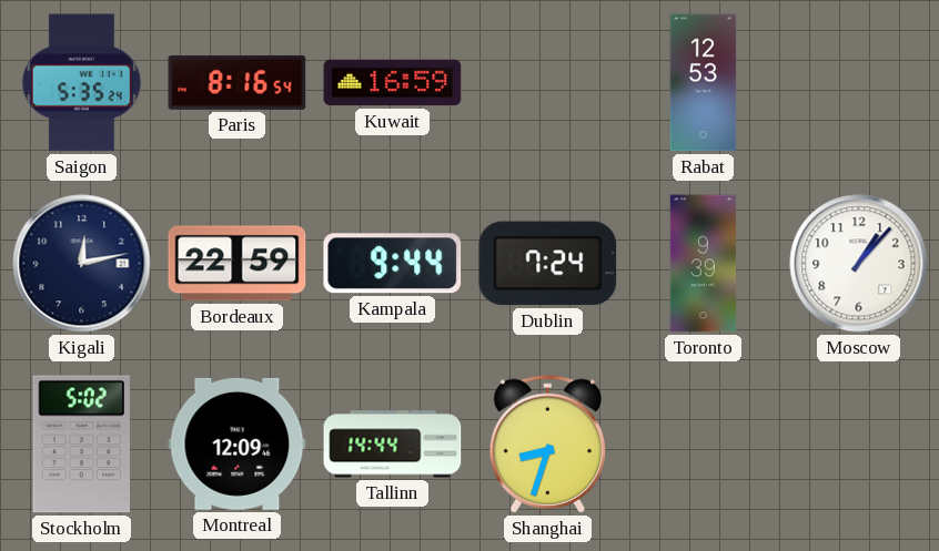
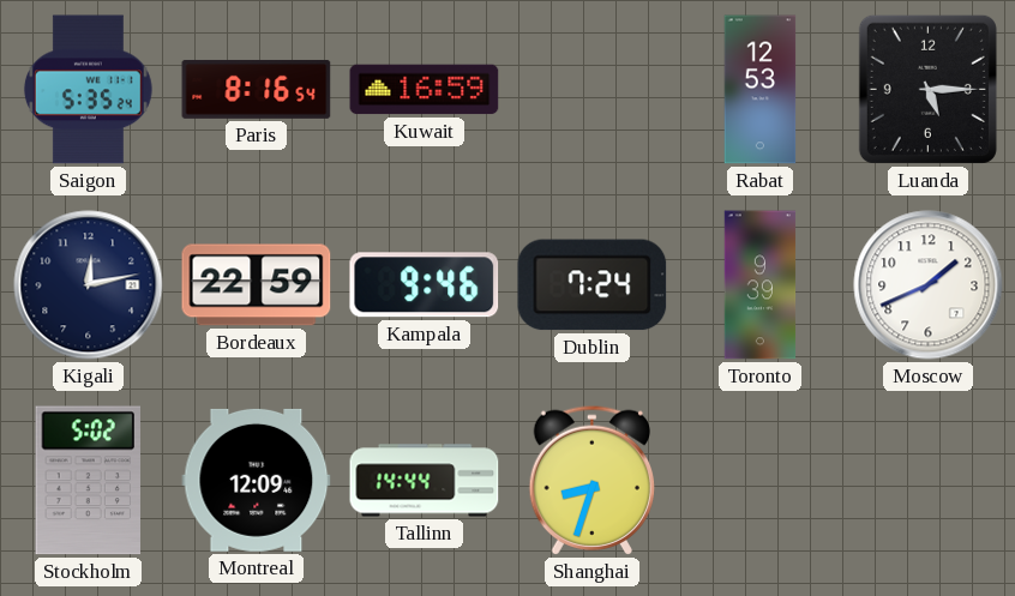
Luanda: none -> 5:15 (927, 89)
Kampala: 9:44 -> 9:46 (425, 285)
Moscow: 1:07 -> 1:41 (929, 285)
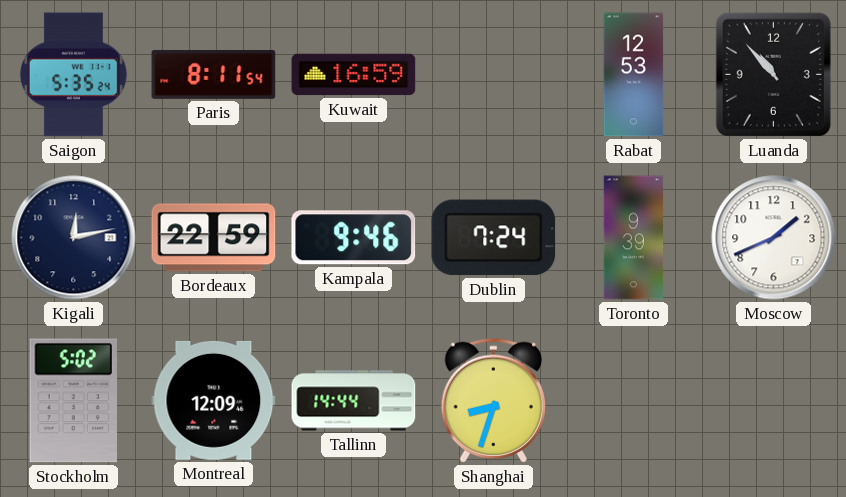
Paris: 8:16 -> 8:11 (214, 74)
Luanda: 5:15 -> 10:53 (773, 74)
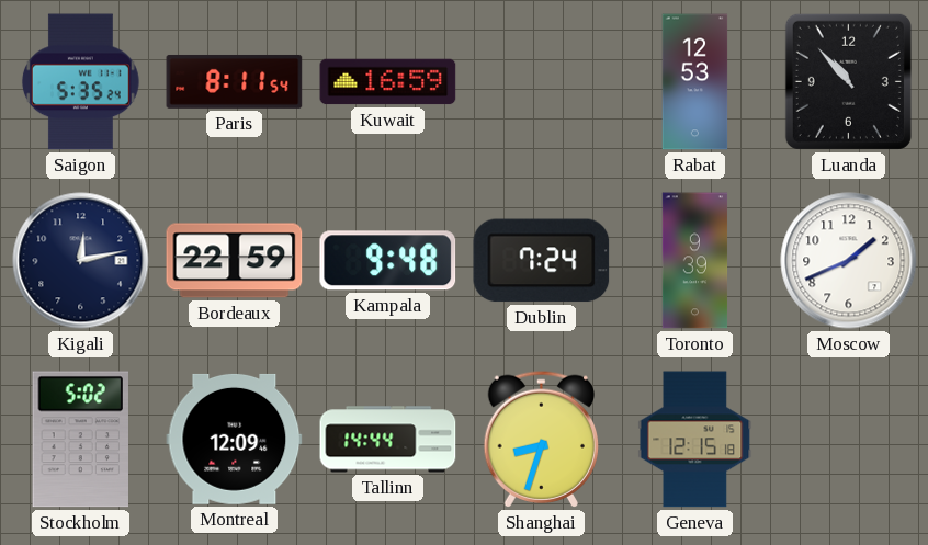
Kampala: 9:46 -> 9:48 (388, 261)
Geneva: none -> 12:15 (695, 440)
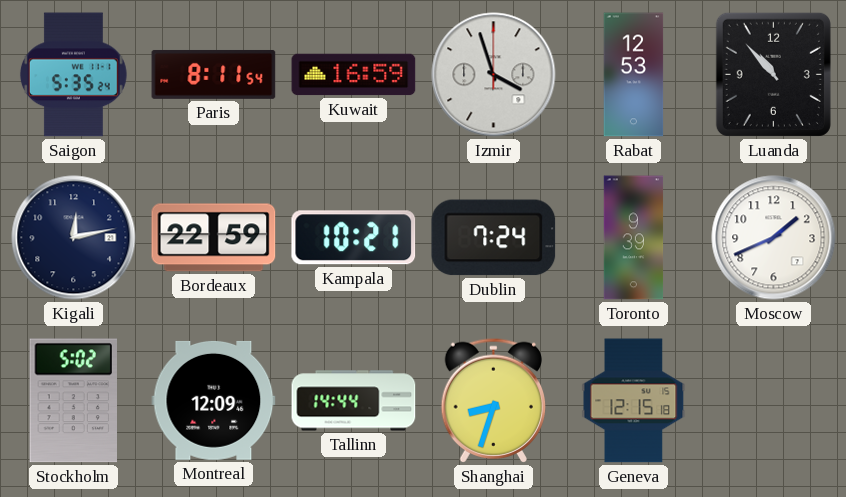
Izmir: none -> 3:57 (494, 75)
Kampala: 9:48 -> 10:21 (354, 238)
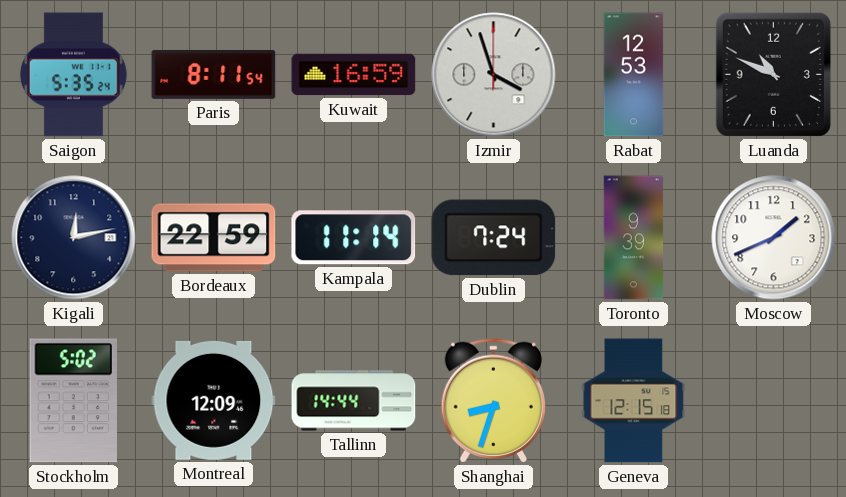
Luanda: 10:53 -> 10:49 (773, 74)
Kampala: 10:21 -> 11:14 (354, 238)
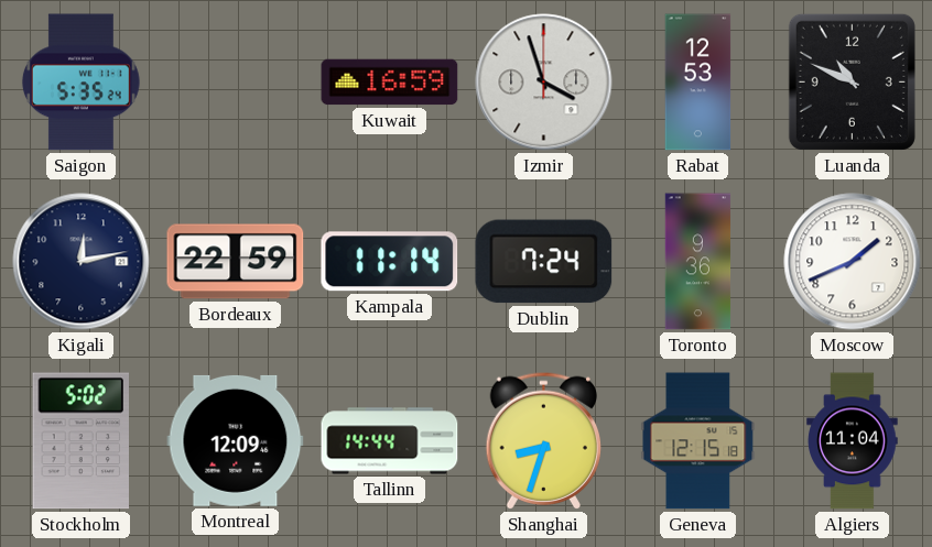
Paris: 8:11 -> none (214, 74)
Toronto: 9:39 -> 9:36 (698, 262)
Algiers: none -> 11:04 (853, 441)
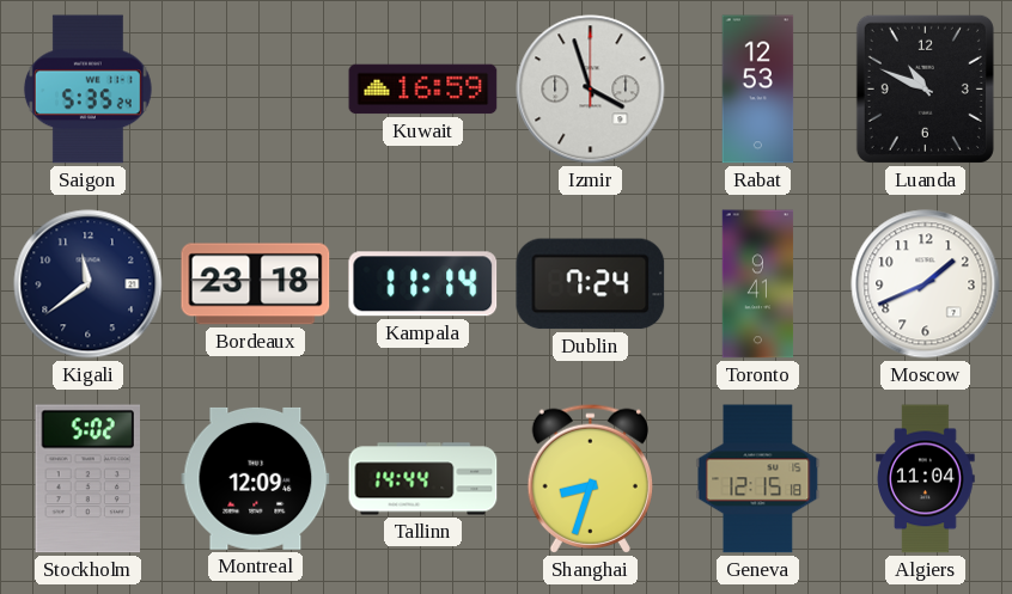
Kigali: 12:13 -> 11:39 (89, 284)
Bordeaux: 22:59 -> 23:18 (256, 284)
Toronto: 9:36 -> 9:41 (758, 284)
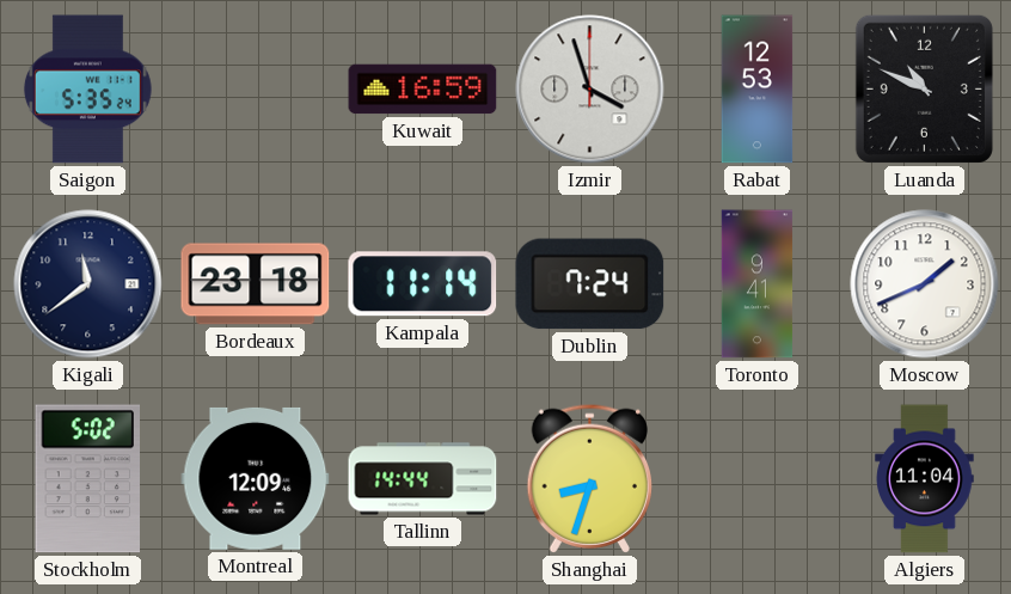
Geneva: 12:15 -> none (758, 479)
